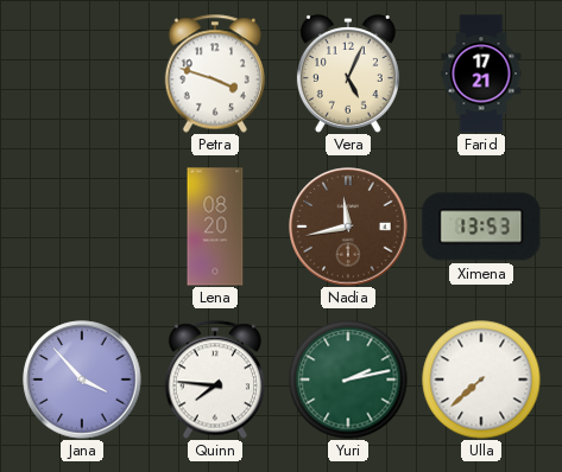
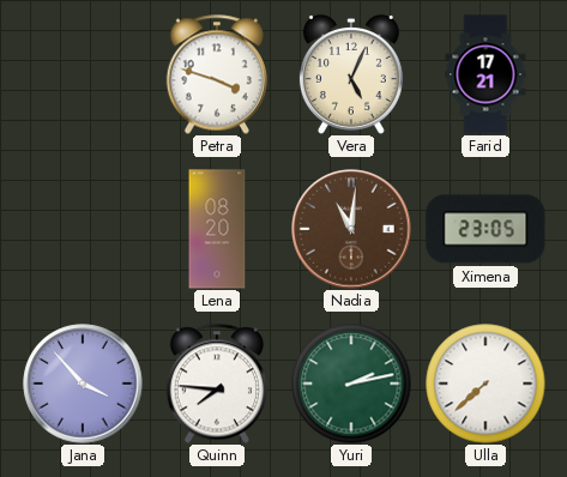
Nadia: 11:43 -> 11:01 (351, 229)
Ximena: 13:53 -> 23:05 (485, 229)
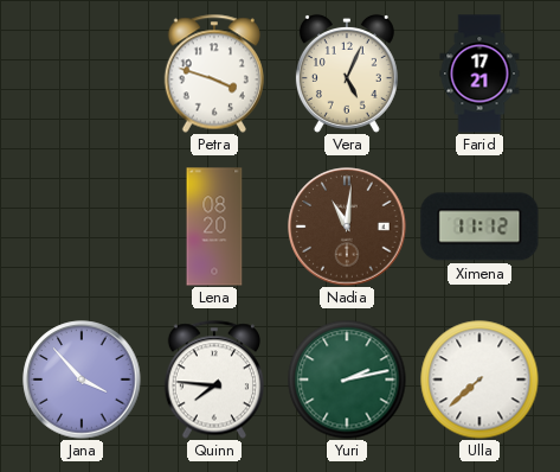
Ximena: 23:05 -> 11:12 (479, 227)
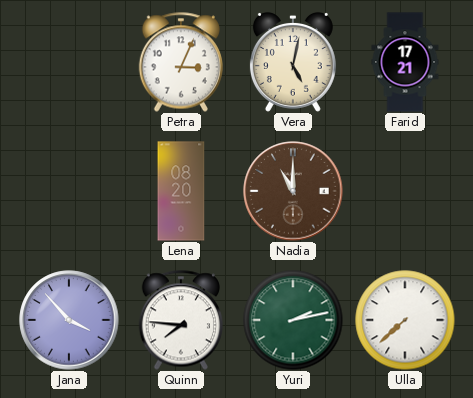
Petra: 3:48 -> 3:04 (180, 62)
Vera: 5:04 -> 5:02 (293, 62)
Nadia: 11:01 -> 11:00 (293, 191)
Ximena: 11:12 -> none (479, 227)
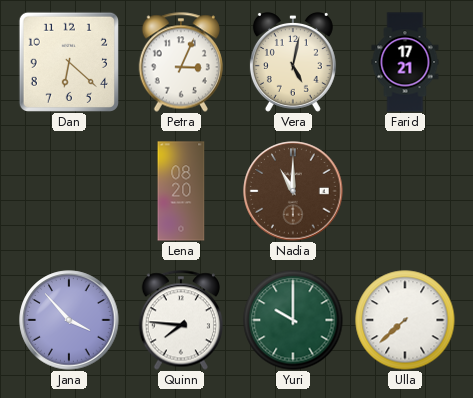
Dan: none -> 6:22 (69, 62)
Yuri: 2:13 -> 10:00 (293, 320)
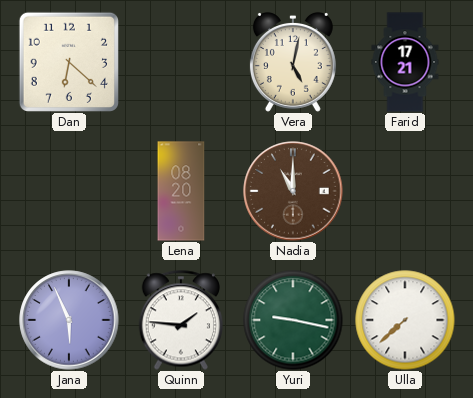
Petra: 3:04 -> none (180, 62)
Jana: 3:53 -> 5:56 (69, 320)
Quinn: 7:46 -> 1:46 (180, 320)
Yuri: 10:00 -> 9:17 (293, 320)
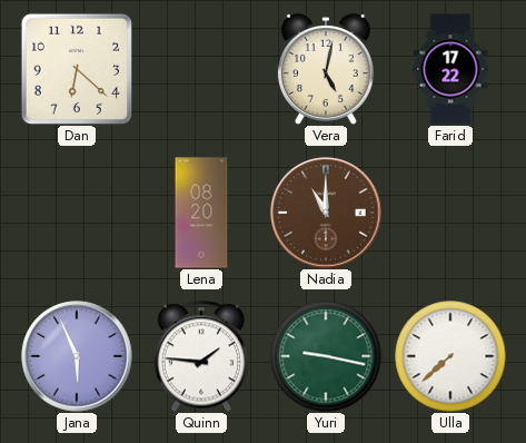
Farid: 17:21 -> 17:22 (450, 69)
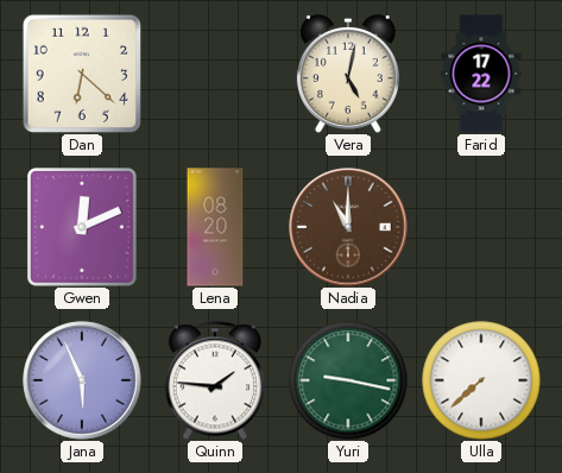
Gwen: none -> 12:11 (83, 228)
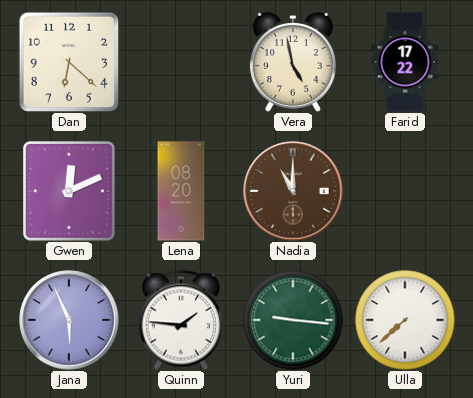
Vera: 5:02 -> 4:58 (293, 62)
Yuri: 9:17 -> 9:16 (293, 320)
